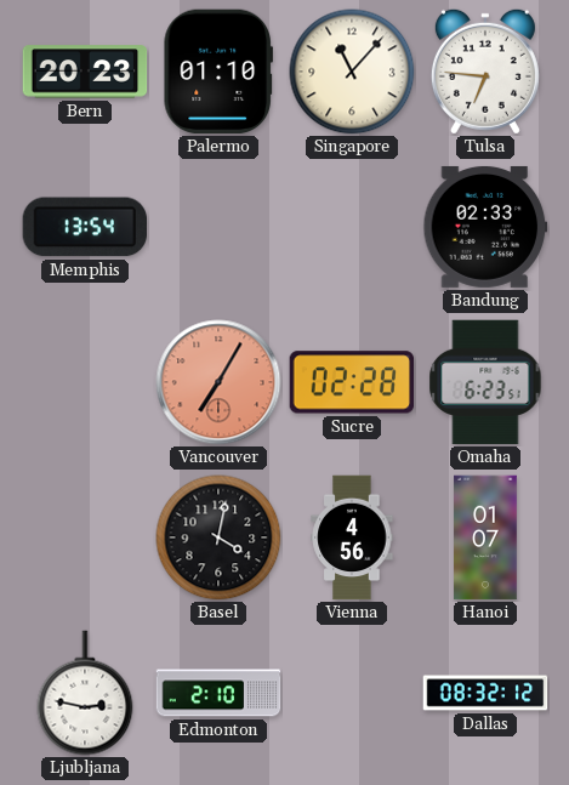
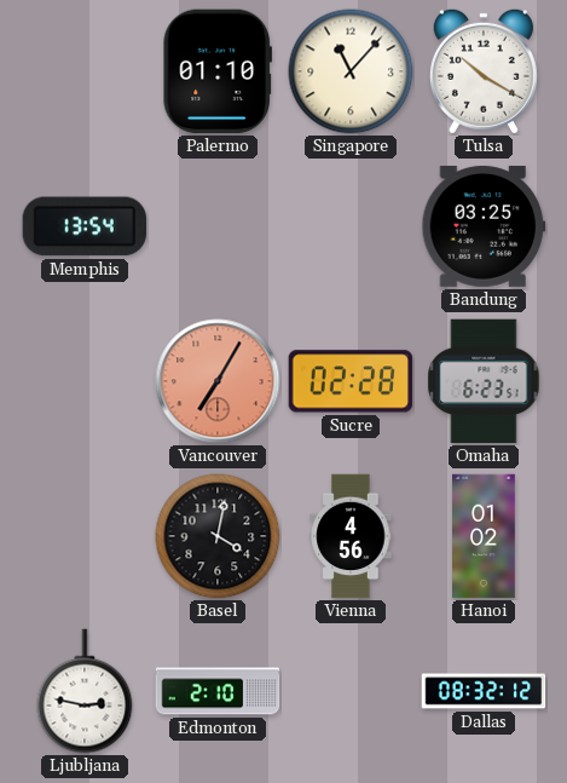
Bern: 20:23 -> none (85, 72)
Tulsa: 6:46 -> 10:20 (484, 71)
Bandung: 02:33 -> 03:25 (484, 226)
Hanoi: 01:07 -> 01:02 (484, 536)
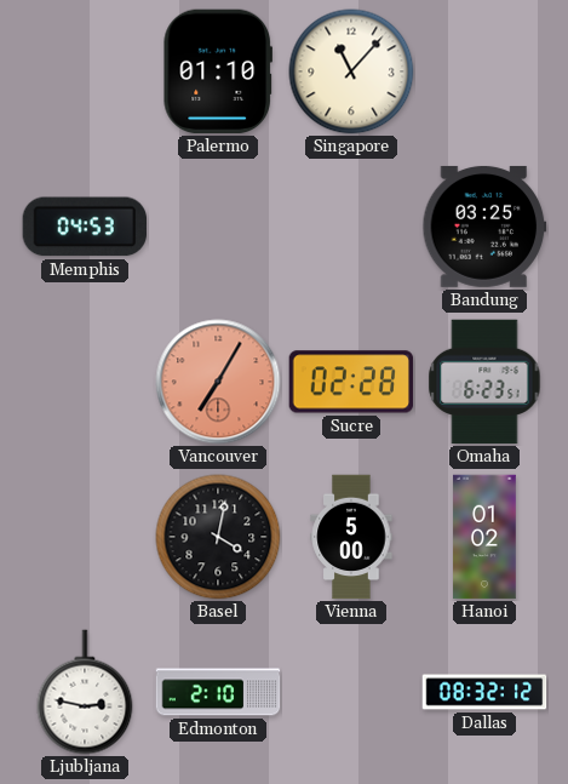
Tulsa: 10:20 -> none (484, 71)
Memphis: 13:54 -> 04:53 (84, 227)
Vienna: 4:56 -> 5:00 (351, 537)
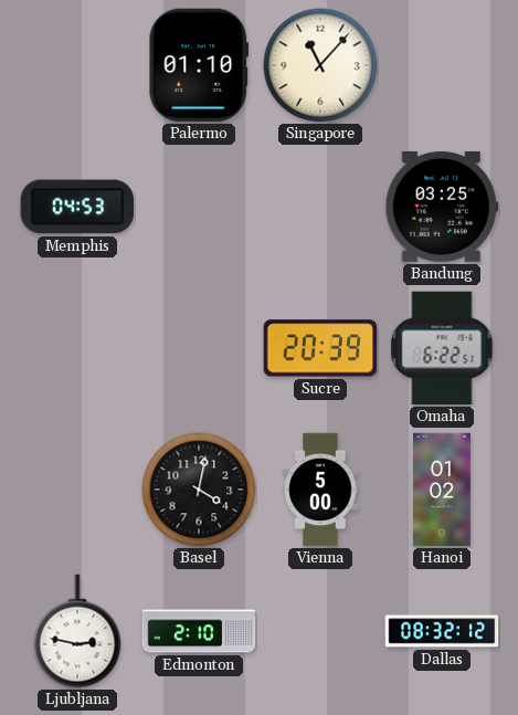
Vancouver: 7:05 -> none (218, 382)
Sucre: 02:28 -> 20:39 (320, 348)
Omaha: 6:23 -> 6:22 (442, 348)
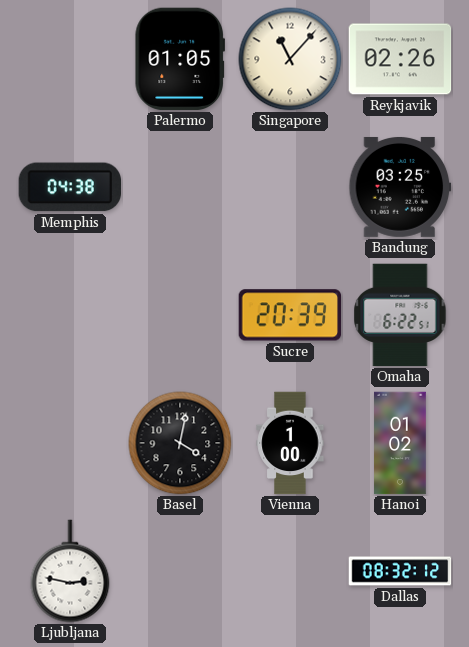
Palermo: 01:10 -> 01:05 (179, 59)
Reykjavik: none -> 02:26 (400, 59)
Memphis: 04:53 -> 04:38 (69, 187)
Vienna: 5:00 -> 1:00 (290, 443)
Edmonton: 2:10 -> none (199, 631)
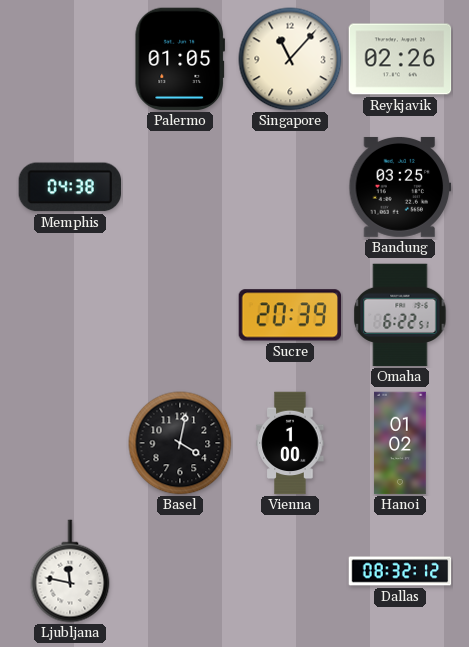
Ljubljana: 2:47 -> 11:47 (70, 571)
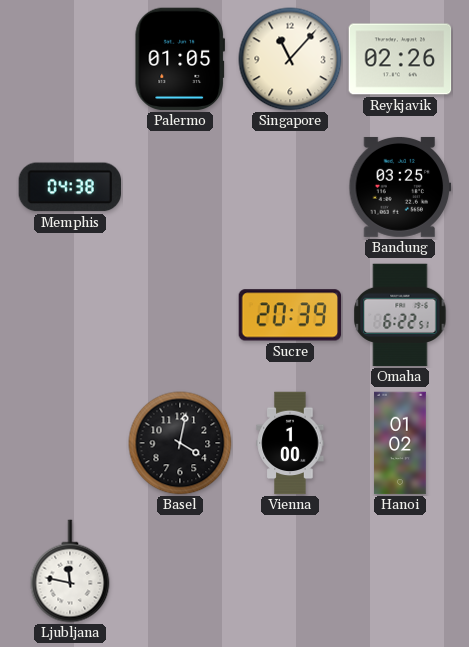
Dallas: 08:32 -> none (400, 571)
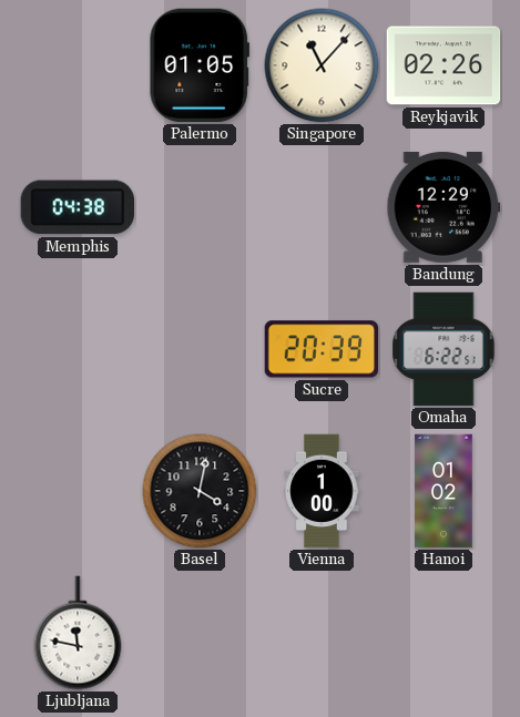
Bandung: 03:25 -> 12:29 (443, 207)
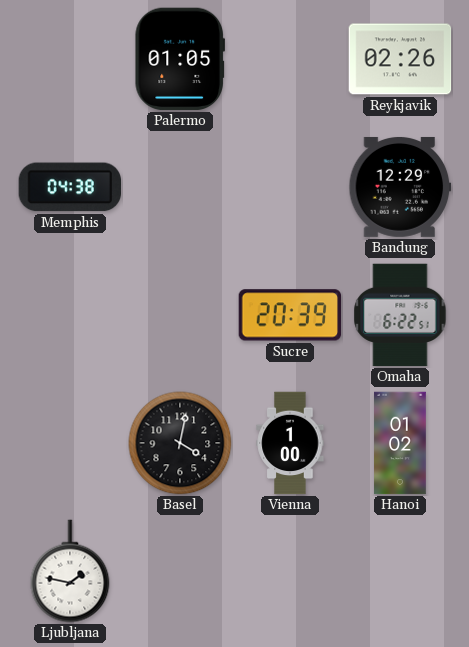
Singapore: 11:07 -> none (322, 65)
Ljubljana: 11:47 -> 1:47 (70, 571)
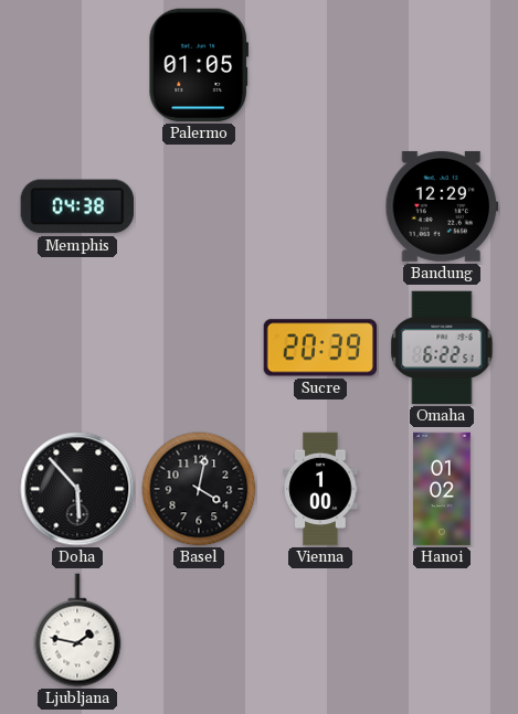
Reykjavik: 02:26 -> none (400, 59)
Doha: none -> 5:53 (77, 489)
